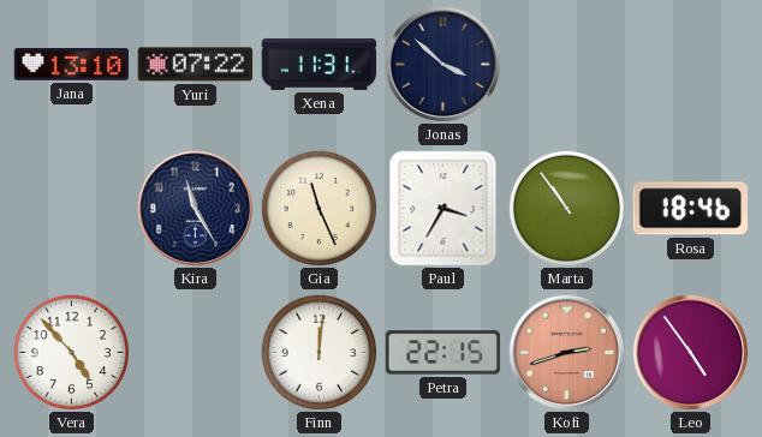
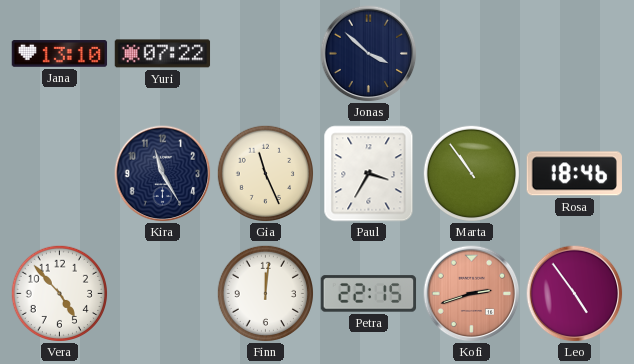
Xena: 11:31 -> none (320, 64)
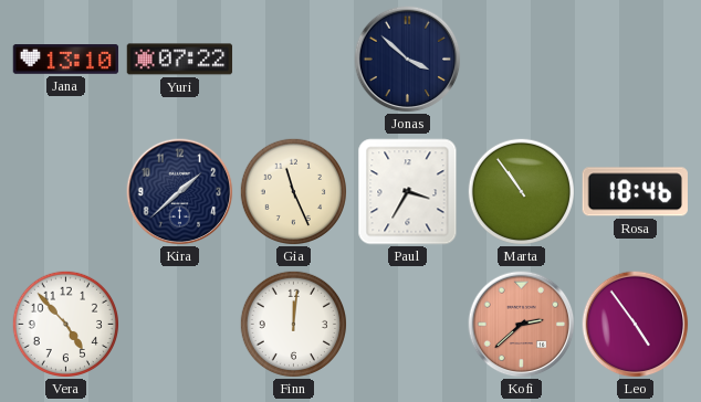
Kira: 11:25 -> 1:38 (180, 192)
Petra: 22:15 -> none (369, 294)
Kofi: 2:42 -> 2:38 (522, 325)
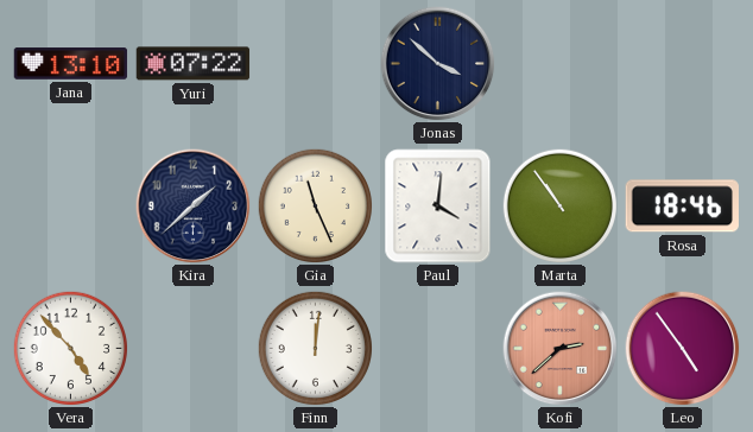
Paul: 3:35 -> 4:01 (438, 207)
